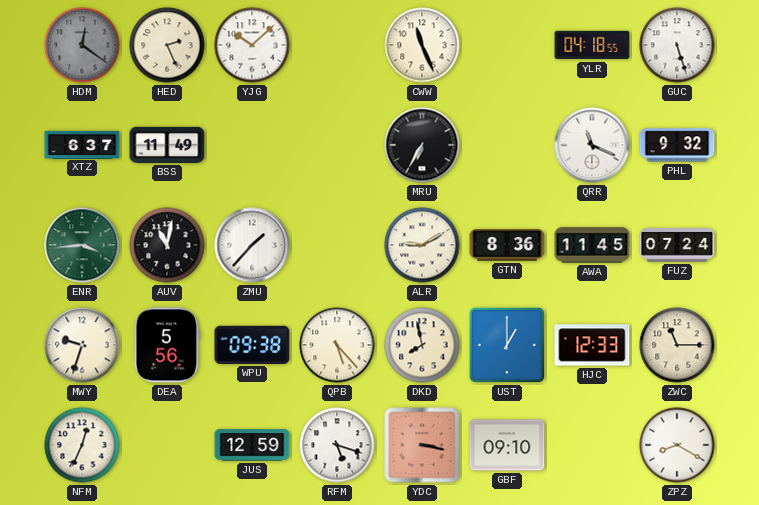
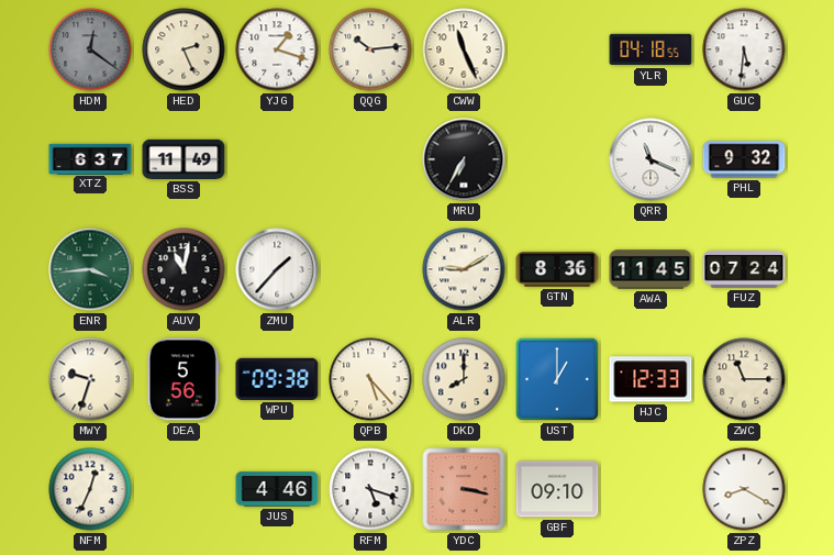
YJG: 10:08 -> 1:18 (277, 49)
QQG: none -> 10:14 (370, 49)
GUC: 5:27 -> 5:31 (744, 49)
DKD: 7:58 -> 8:00 (464, 379)
JUS: 12:59 -> 4:46 (277, 489)
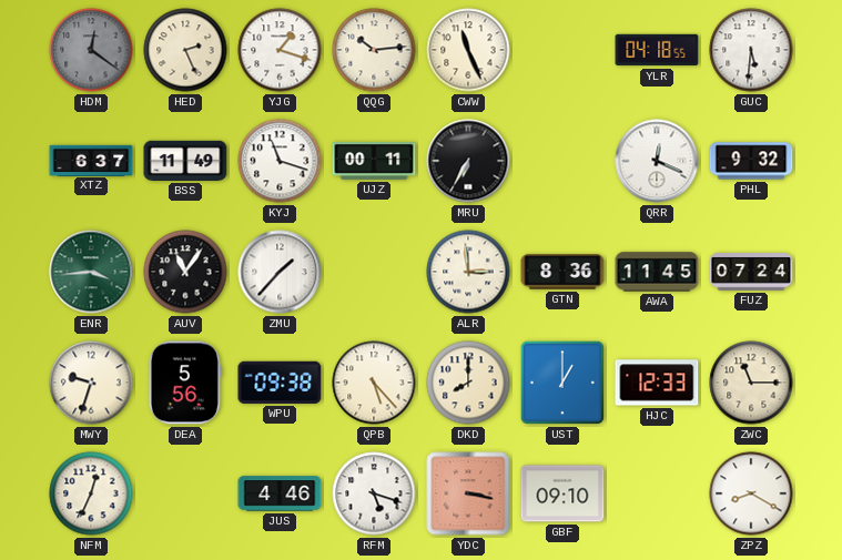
KYJ: none -> 11:18 (280, 161)
UJZ: none -> 00:11 (374, 162)
QRR: 11:19 -> 12:19 (657, 161)
AUV: 11:02 -> 11:06 (185, 272)
ALR: 9:10 -> 2:59 (468, 272)
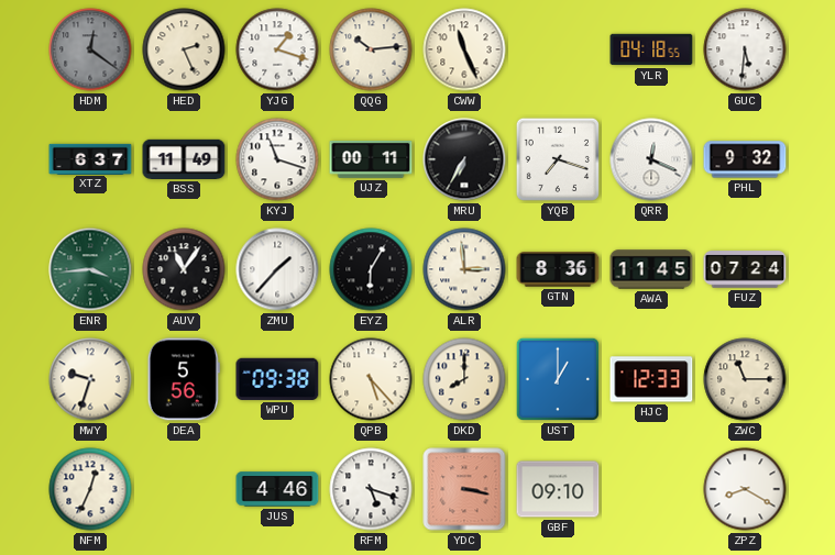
YQB: none -> 7:18 (558, 159)
EYZ: none -> 6:05 (371, 269)
